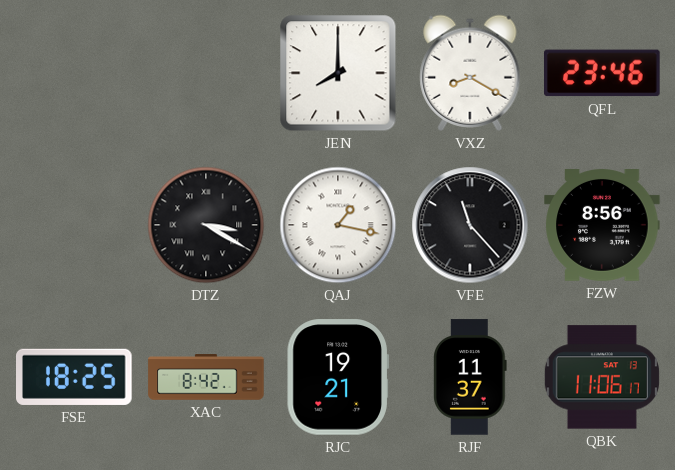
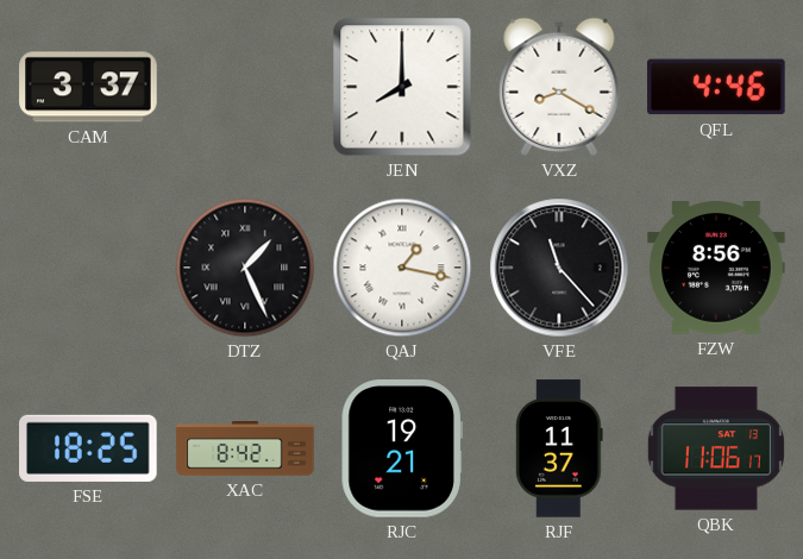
CAM: none -> 3:37 (88, 87)
QFL: 23:46 -> 4:46 (717, 87)
DTZ: 3:20 -> 1:26 (245, 268)
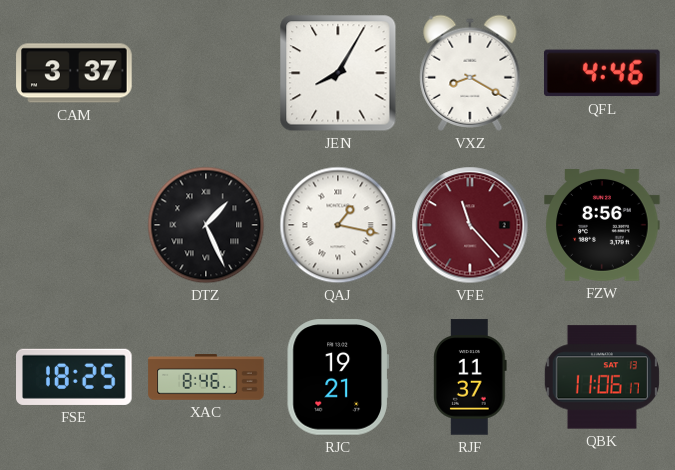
JEN: 8:00 -> 8:05 (338, 73)
VFE dial: black -> burgundy (470, 225)
XAC: 8:42 -> 8:46 (206, 377)
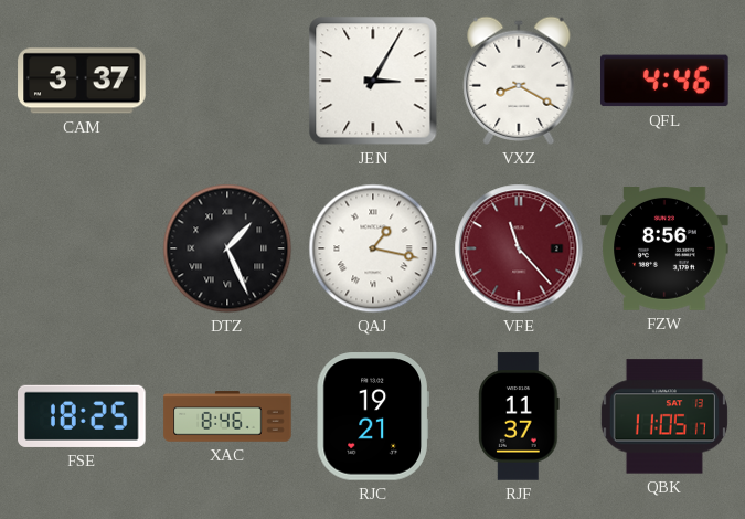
JEN: 8:05 -> 3:05 (373, 81)
QBK: 11:06 -> 11:05 (664, 416)
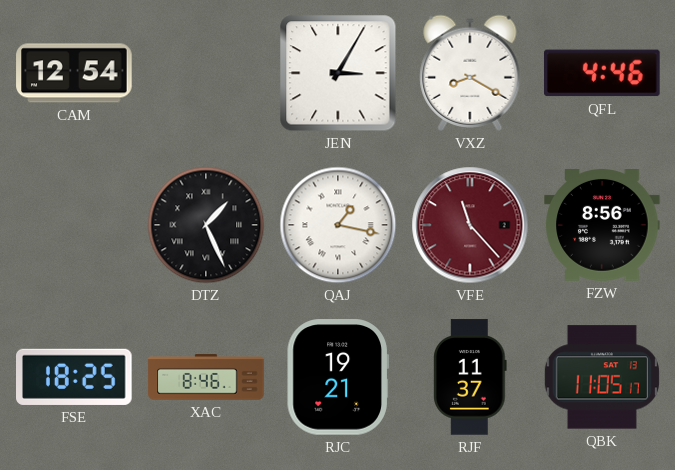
CAM: 3:37 -> 12:54 (74, 73)
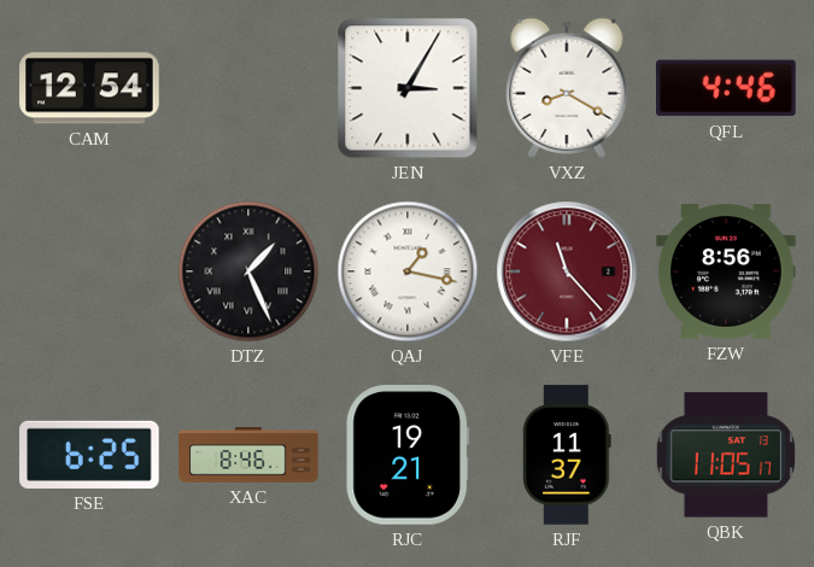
FSE: 18:25 -> 6:25 (89, 455)
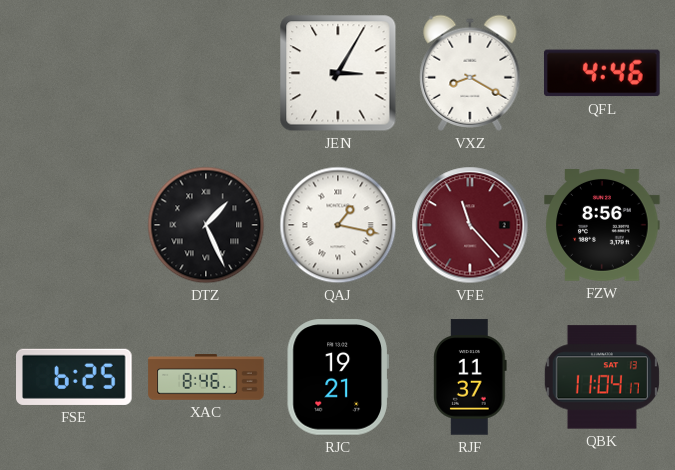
CAM: 12:54 -> none (89, 88)
QBK: 11:05 -> 11:04 (602, 377)
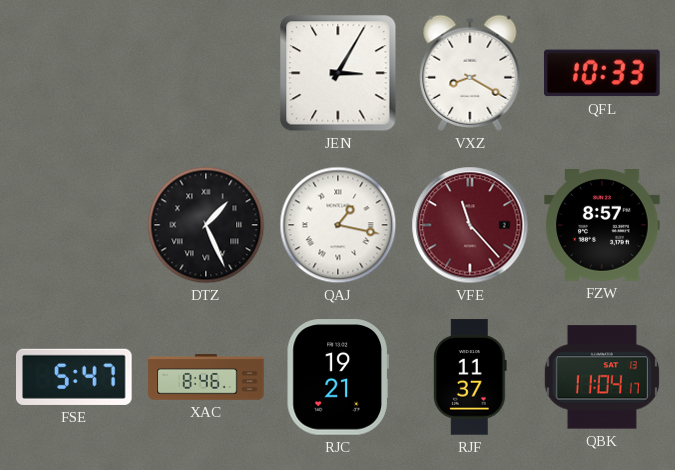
QFL: 4:46 -> 10:33 (603, 73)
FZW: 8:56 -> 8:57 (602, 226)
FSE: 6:25 -> 5:47 (74, 377)
